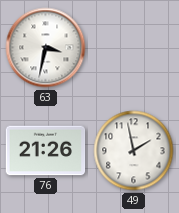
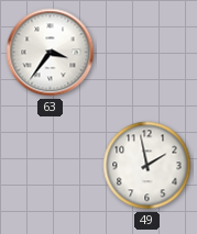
63: 3:32 -> 3:36 (51, 53)
76: 21:26 -> none (46, 151)
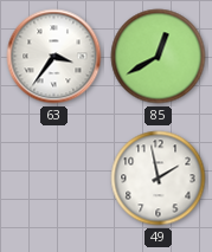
85: none -> 12:40 (159, 57)
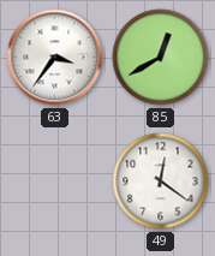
49: 1:58 -> 12:21 (161, 181)
